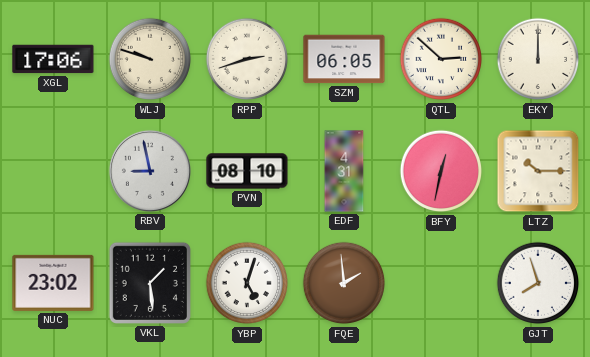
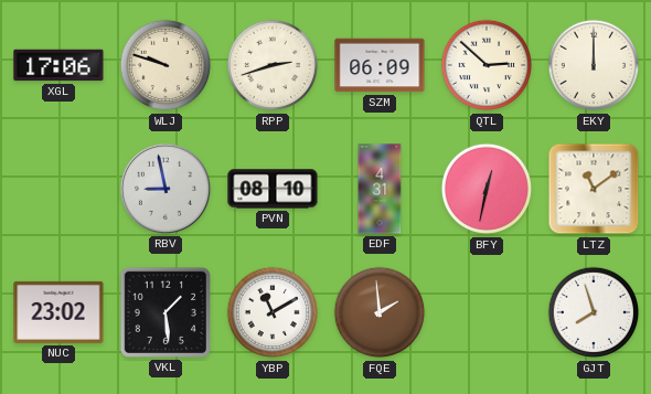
SZM: 06:05 -> 06:09 (380, 65)
LTZ: 10:15 -> 11:09 (594, 189)
YBP: 5:03 -> 11:10 (273, 312)
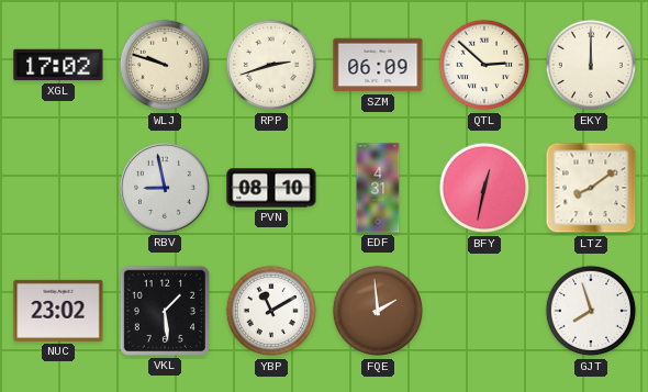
XGL: 17:06 -> 17:02 (58, 65)
LTZ: 11:09 -> 8:09 (591, 188)
